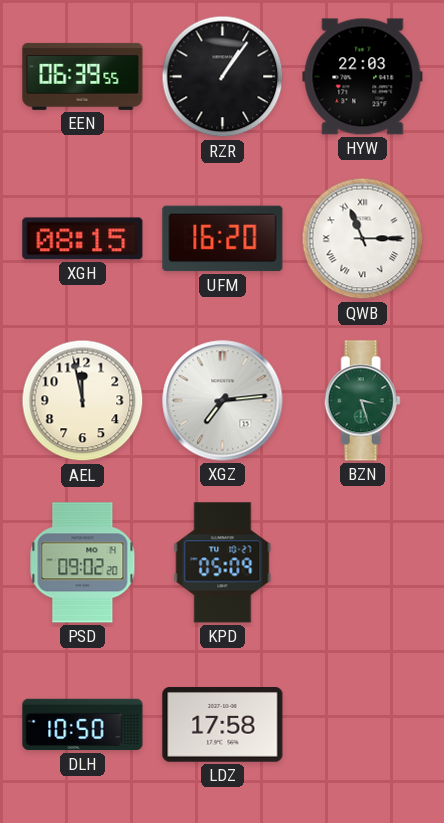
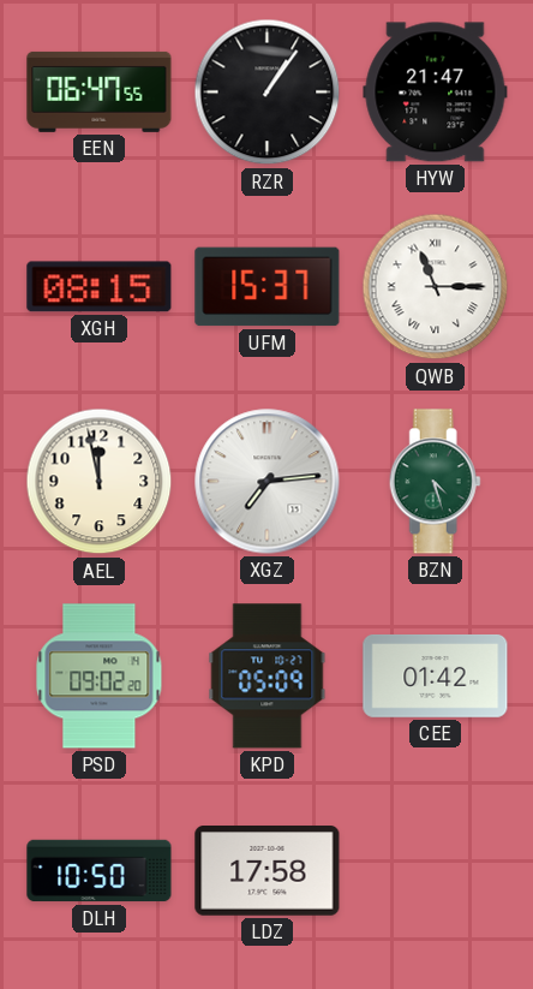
EEN: 06:39 -> 06:47 (100, 91)
HYW: 22:03 -> 21:47 (436, 93)
UFM: 16:20 -> 15:37 (268, 287)
BZN: 3:27 -> 4:27 (435, 482)
CEE: none -> 01:42 (436, 677)
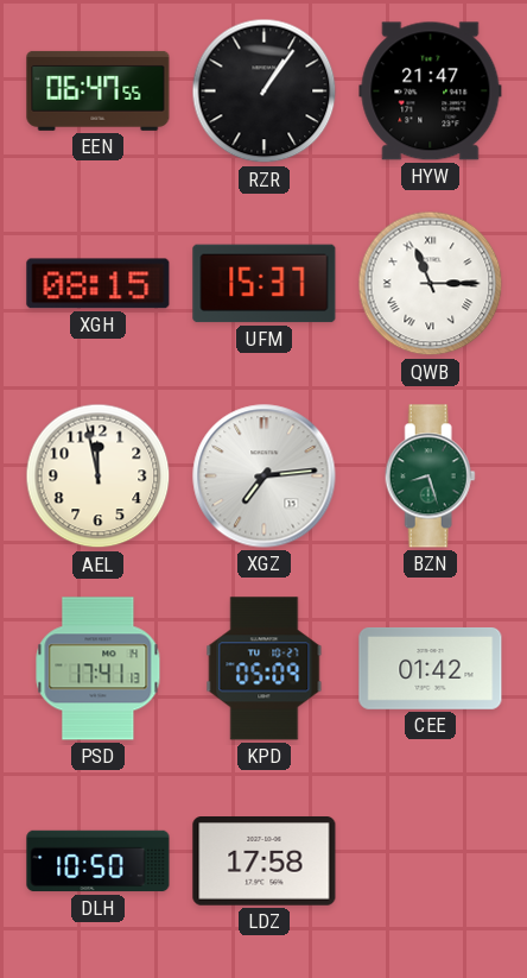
BZN: 4:27 -> 8:27 (430, 477)
PSD: 09:02 -> 17:41 (99, 669)
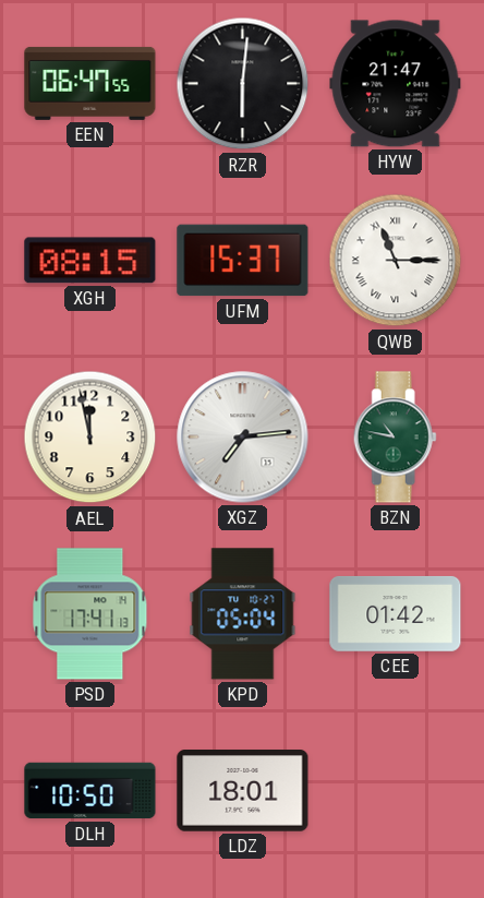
RZR: 1:06 -> 6:01 (243, 84)
BZN: 8:27 -> 10:47 (395, 438)
KPD: 05:09 -> 05:04 (243, 614)
LDZ: 17:58 -> 18:01 (243, 791)
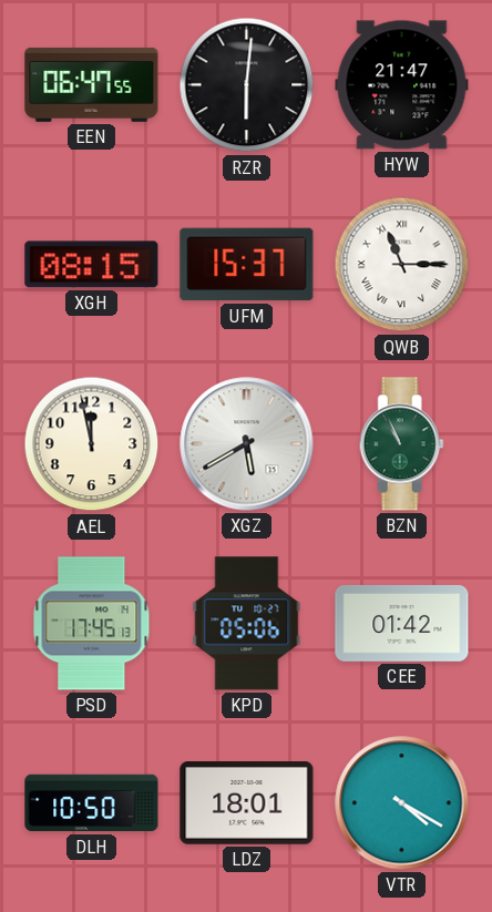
XGZ: 7:14 -> 5:40 (247, 444)
BZN: 10:47 -> 10:56 (401, 444)
PSD: 17:41 -> 17:45 (92, 624)
KPD: 05:04 -> 05:06 (247, 624)
VTR: none -> 4:20 (402, 803)
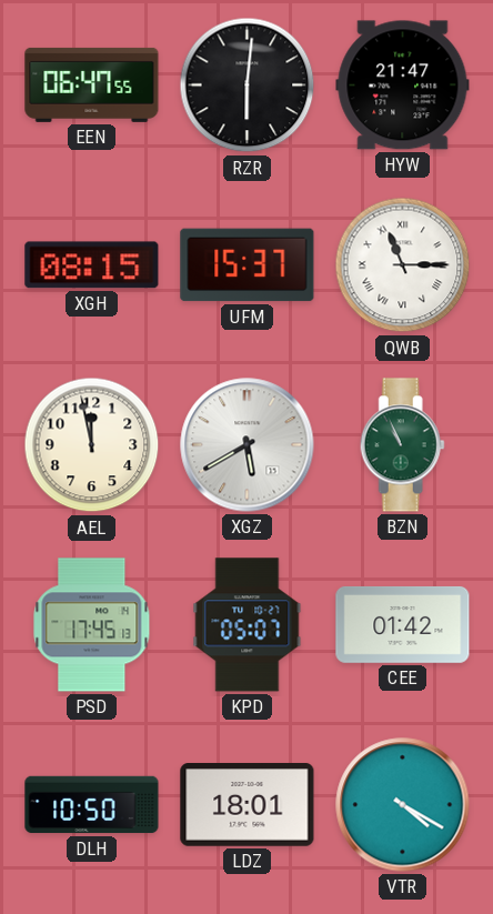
KPD: 05:06 -> 05:07 (248, 625)
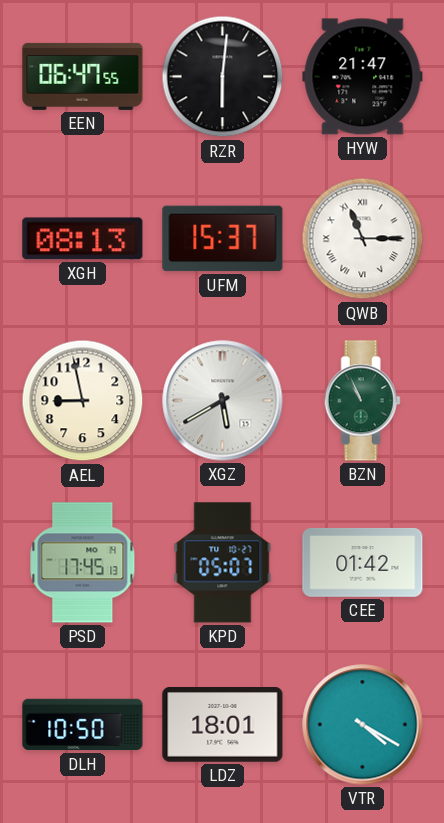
XGH: 08:15 -> 08:13 (83, 239)
AEL: 11:58 -> 8:58 (83, 401)
